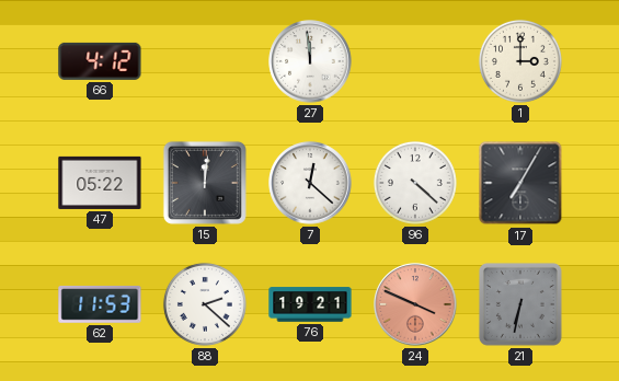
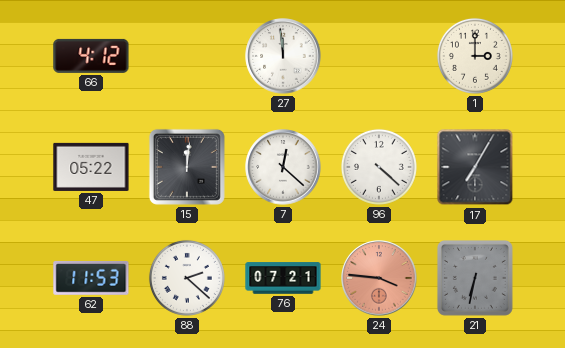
76: 19:21 -> 07:21 (283, 278)
24: 3:49 -> 3:46 (379, 278)
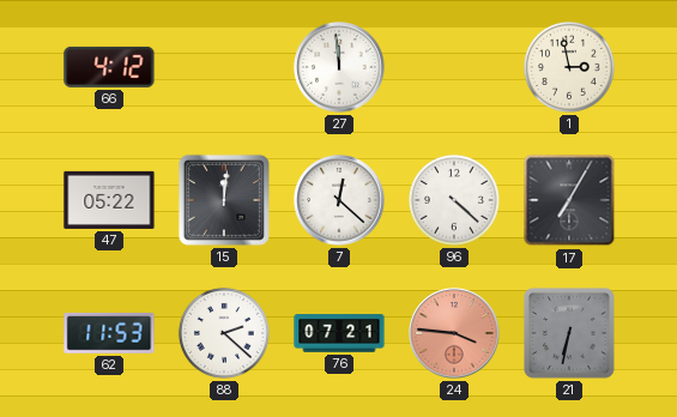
1: 3:00 -> 2:58 (569, 67)
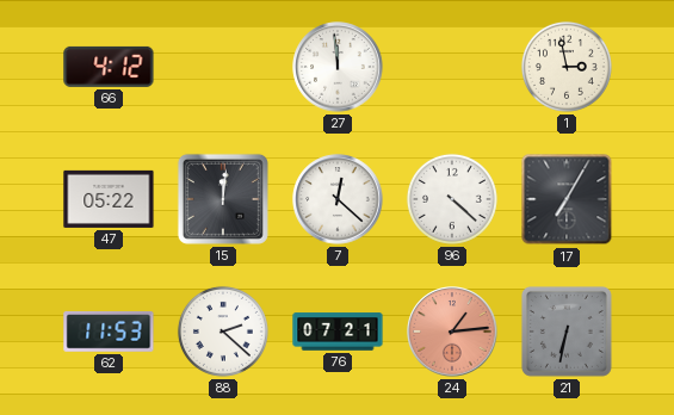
24: 3:46 -> 1:14 (452, 332)
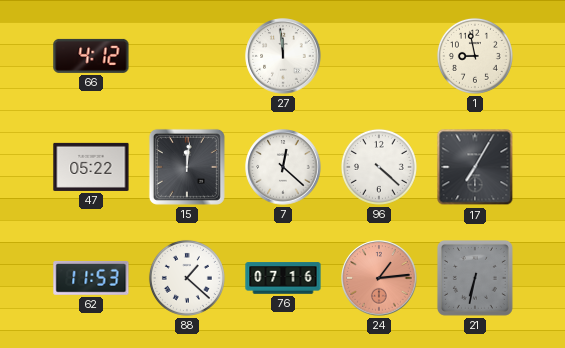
1: 2:58 -> 8:58 (475, 56)
88: 2:22 -> 1:22 (187, 278)
76: 07:21 -> 07:16 (283, 278)
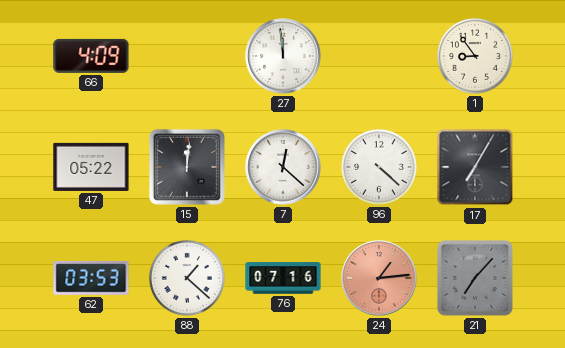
66: 4:12 -> 4:09 (91, 56)
1: 8:58 -> 8:54 (475, 56)
62: 11:53 -> 03:53 (91, 278)
21: 6:32 -> 7:07 (475, 278)
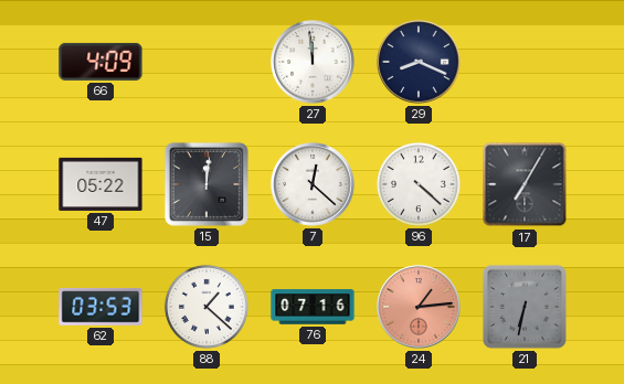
29: none -> 8:19 (419, 62)
1: 8:54 -> none (475, 56)
21: 7:07 -> 6:32 (525, 307)
